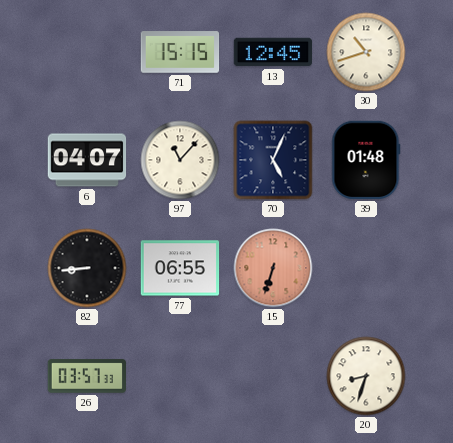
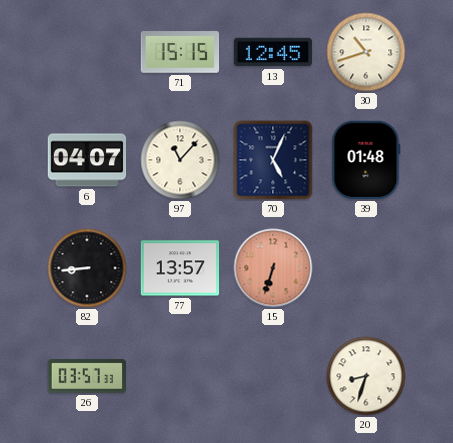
77: 06:55 -> 13:57 (180, 268)
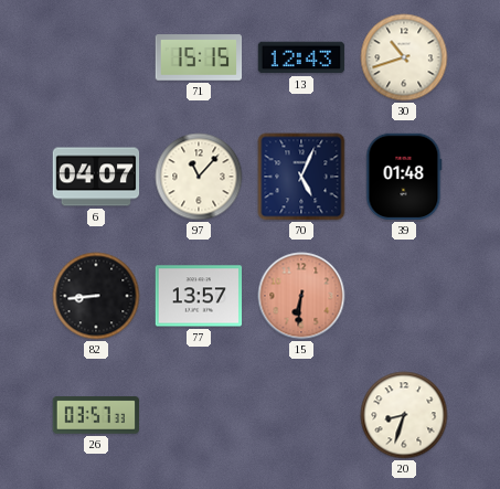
13: 12:45 -> 12:43 (301, 57)
15: 6:33 -> 6:31 (301, 296)
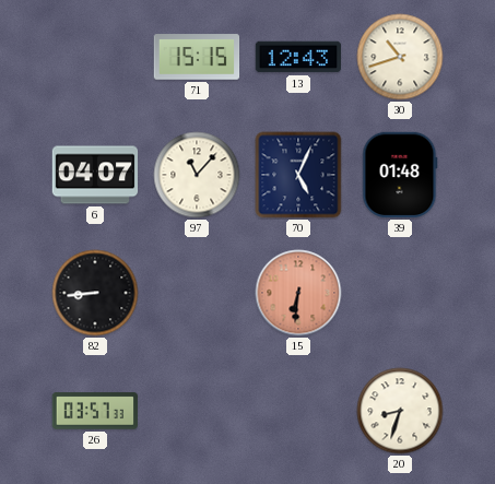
77: 13:57 -> none (199, 296)
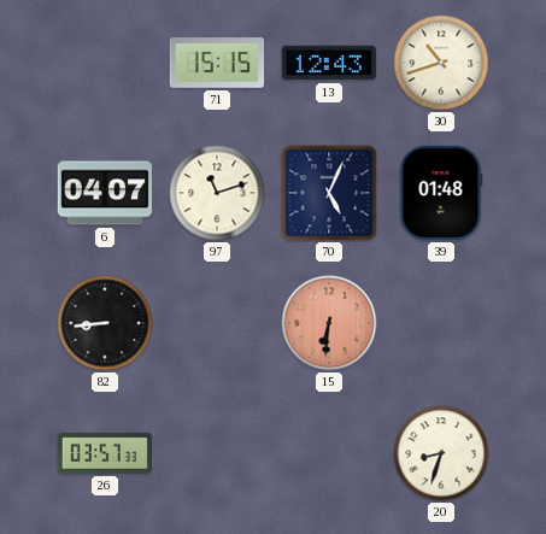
97: 11:07 -> 11:12 (217, 193)
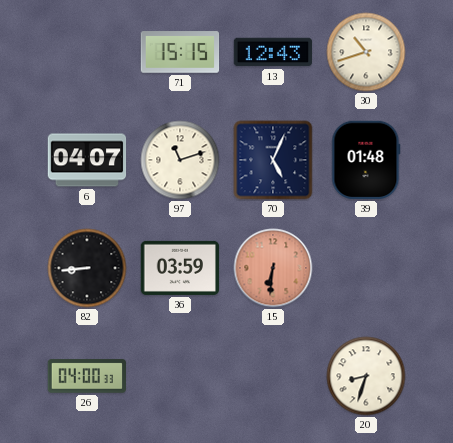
36: none -> 03:59 (180, 268)
26: 03:57 -> 04:00 (86, 376)
